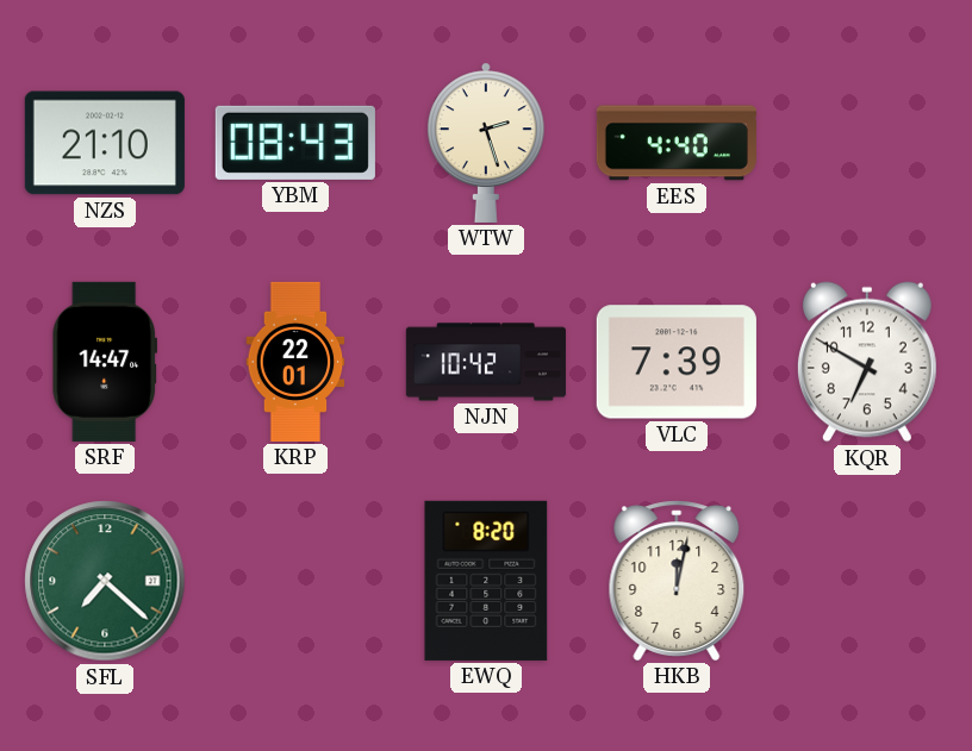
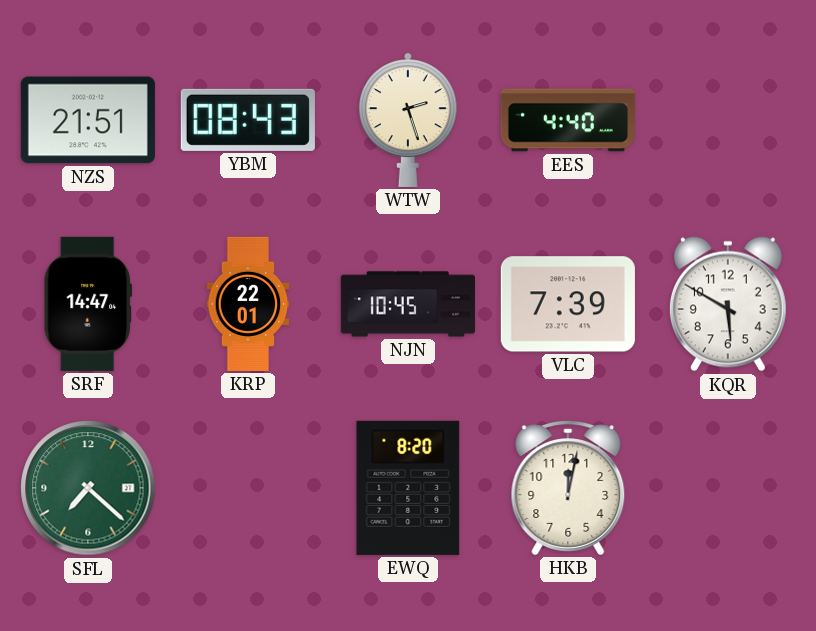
NZS: 21:10 -> 21:51 (88, 120)
NJN: 10:42 -> 10:45 (408, 304)
KQR: 6:50 -> 5:50 (728, 304)
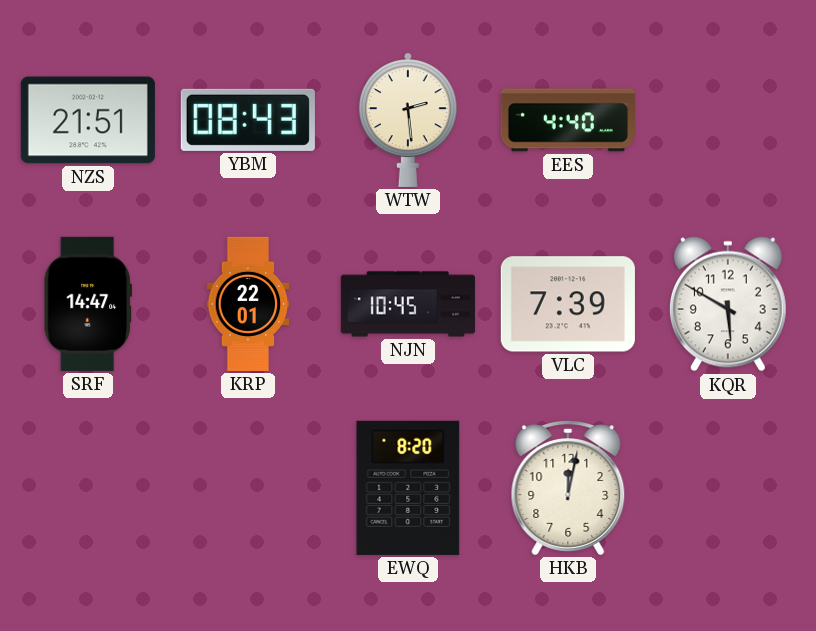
WTW: 2:27 -> 2:29 (408, 120)
SFL: 7:22 -> none (88, 488)
